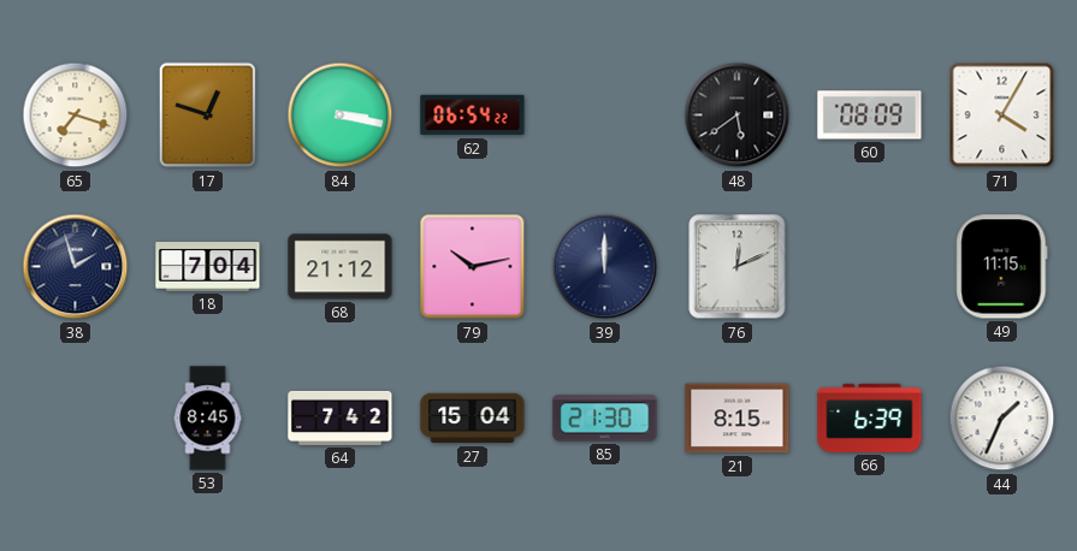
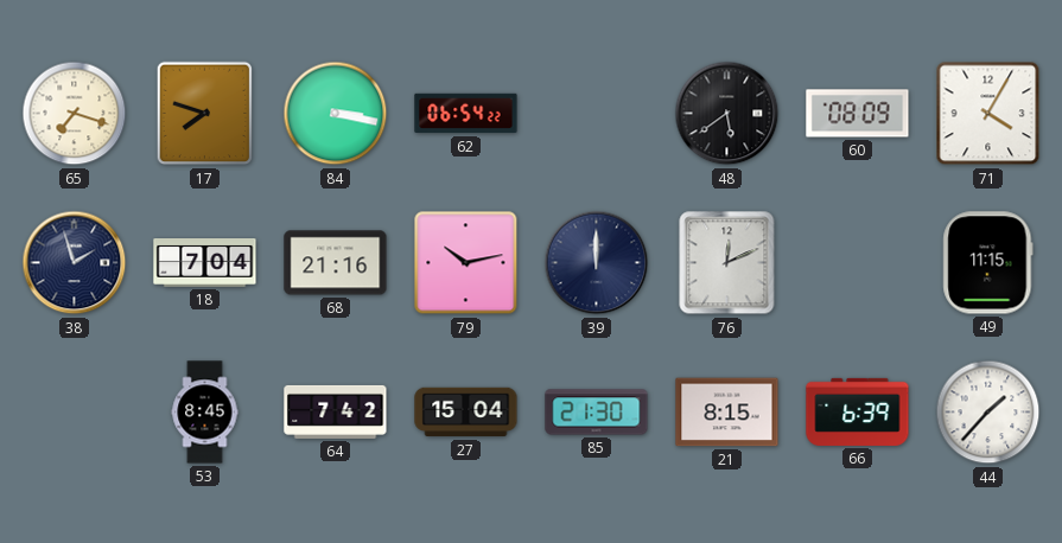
17: 12:48 -> 7:48 (204, 114)
68: 21:12 -> 21:16 (336, 263)
44: 1:34 -> 1:37 (988, 413)
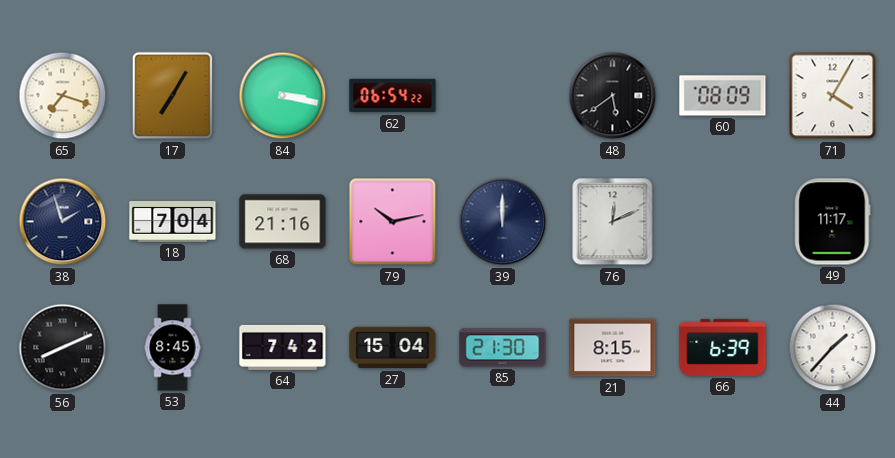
17: 7:48 -> 7:05 (172, 96)
49: 11:15 -> 11:17 (833, 222)
56: none -> 8:11 (63, 348)
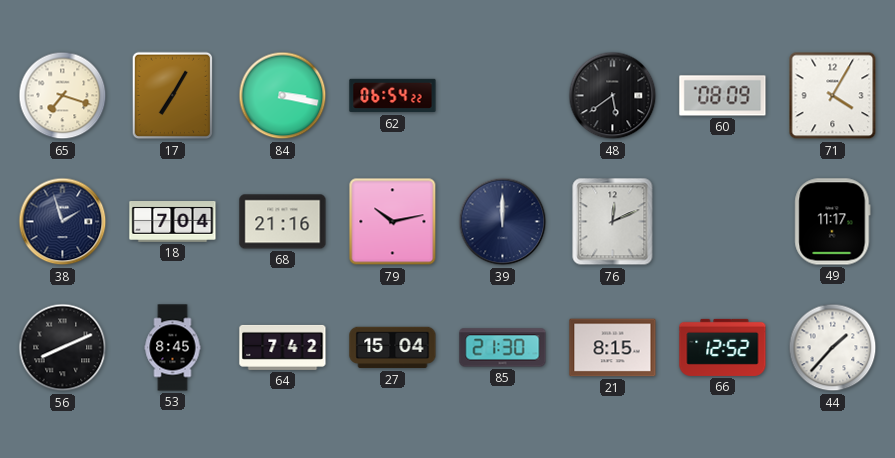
66: 6:39 -> 12:52 (723, 347)
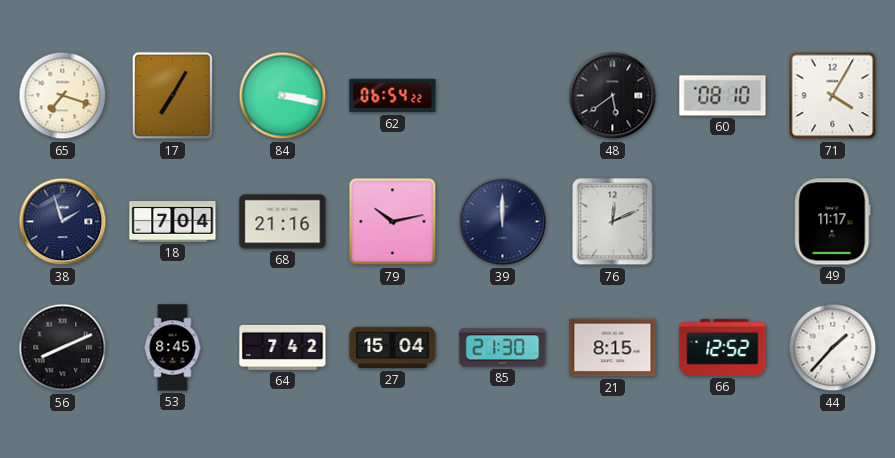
60: 08:09 -> 08:10 (723, 96)
